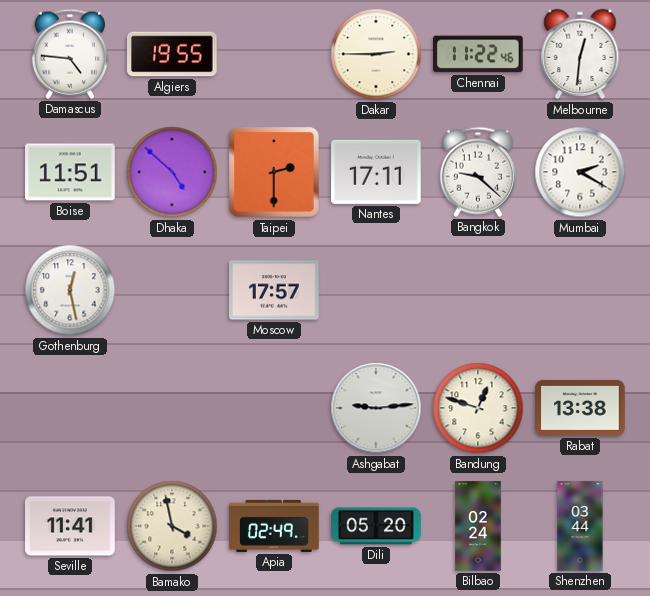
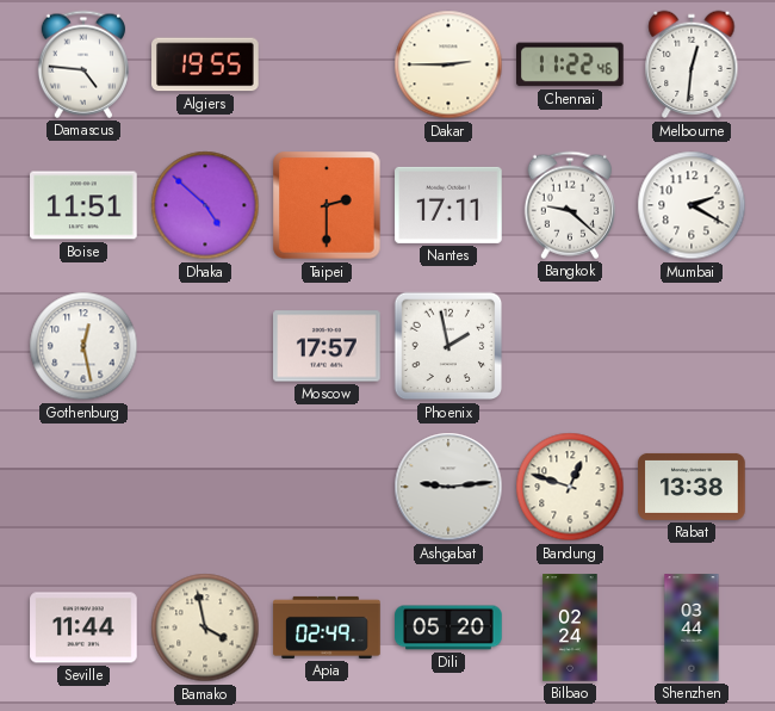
Phoenix: none -> 1:58 (448, 346)
Seville: 11:41 -> 11:44 (83, 627)
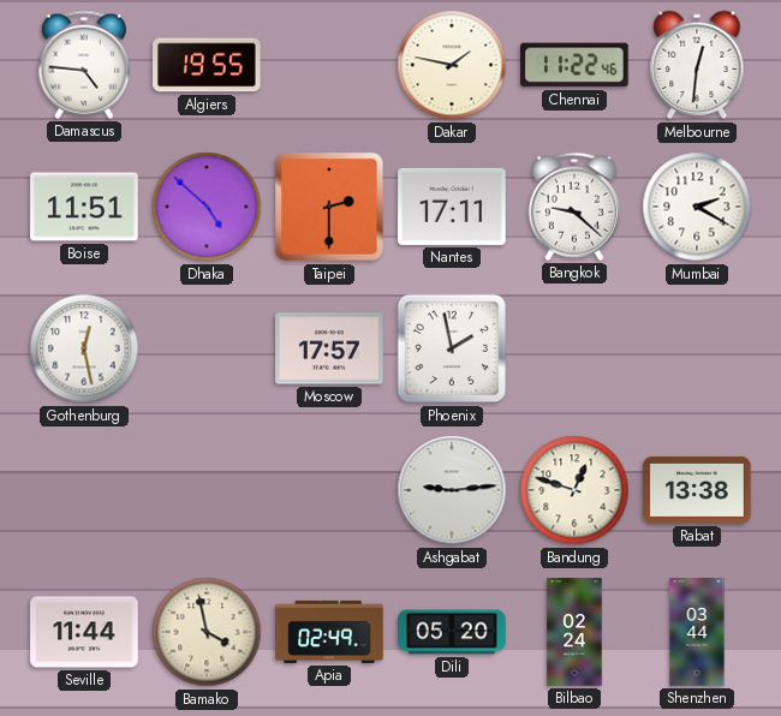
Dakar: 2:45 -> 1:47 (452, 65)
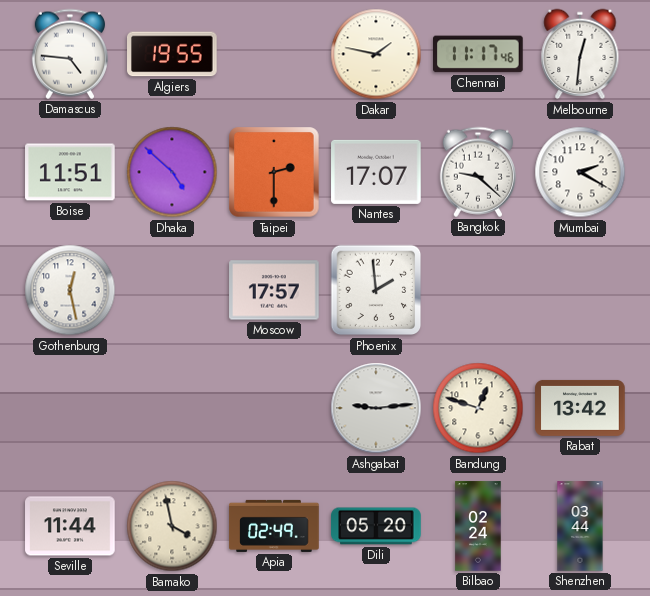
Chennai: 11:22 -> 11:17 (479, 54)
Nantes: 17:11 -> 17:07 (376, 172)
Phoenix: 1:58 -> 1:59 (376, 290)
Rabat: 13:38 -> 13:42 (580, 408)
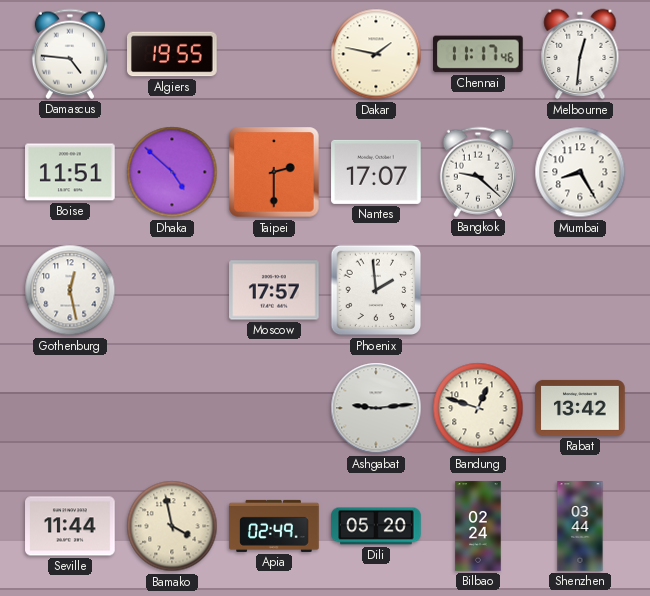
Mumbai: 2:20 -> 8:25 (580, 172)
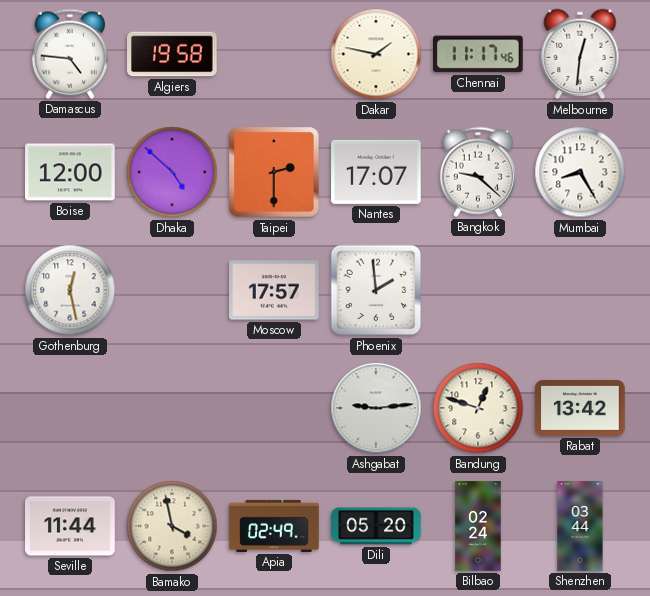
Algiers: 19:55 -> 19:58 (173, 54)
Boise: 11:51 -> 12:00 (70, 172)
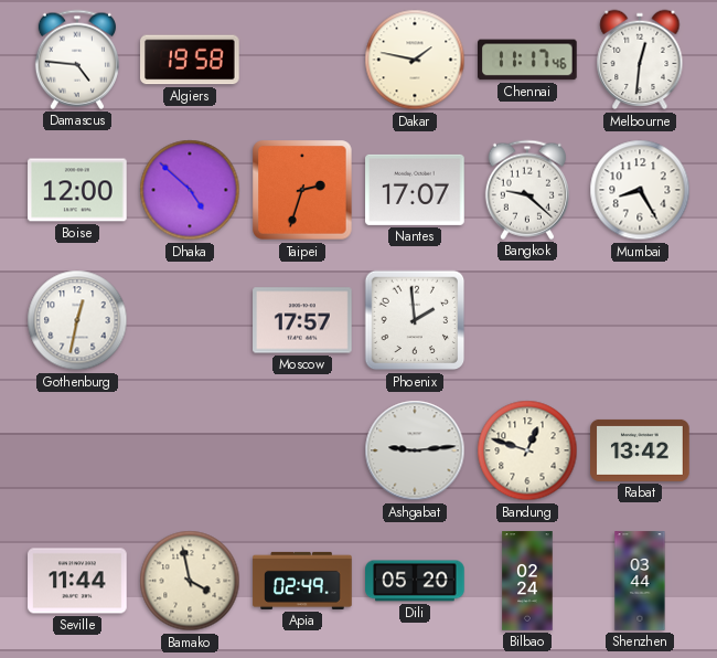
Taipei: 2:30 -> 2:33 (302, 190)
Gothenburg: 12:28 -> 12:32 (77, 320)
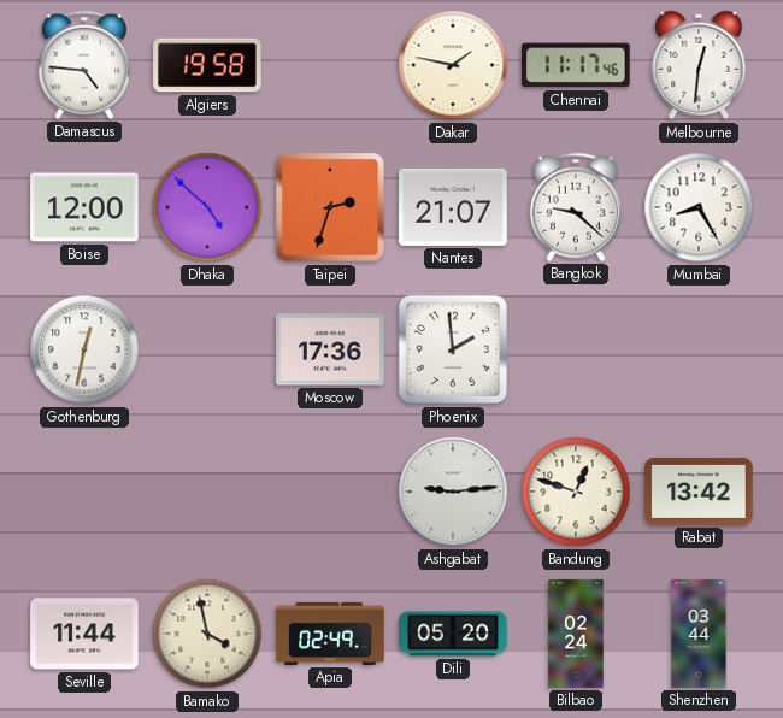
Nantes: 17:07 -> 21:07 (453, 207)
Moscow: 17:57 -> 17:36 (330, 349)
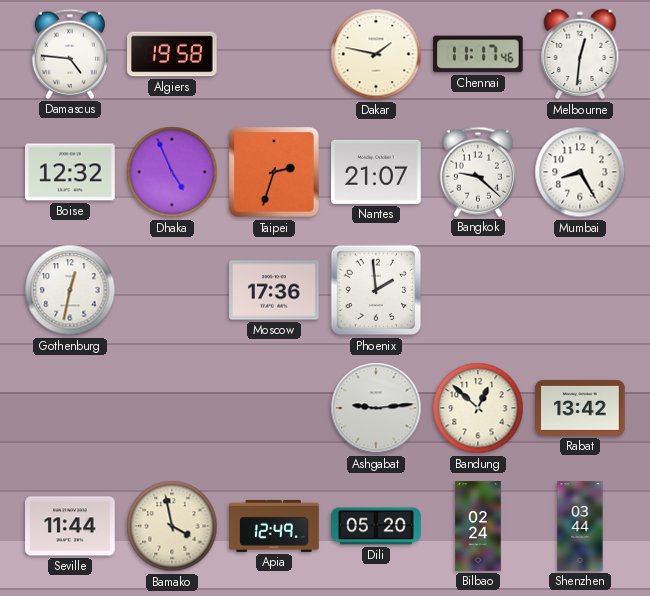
Boise: 12:00 -> 12:32 (70, 172)
Dhaka: 4:52 -> 4:56 (172, 172)
Bandung: 12:48 -> 12:52 (478, 408)
Apia: 02:49 -> 12:49 (274, 526)
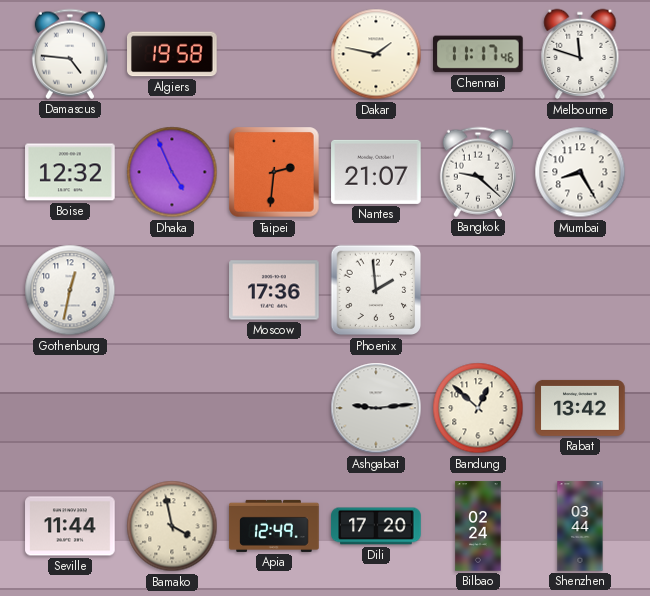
Melbourne: 12:31 -> 11:48 (580, 54)
Taipei: 2:33 -> 2:31 (274, 172)
Dili: 05:20 -> 17:20 (376, 526)
